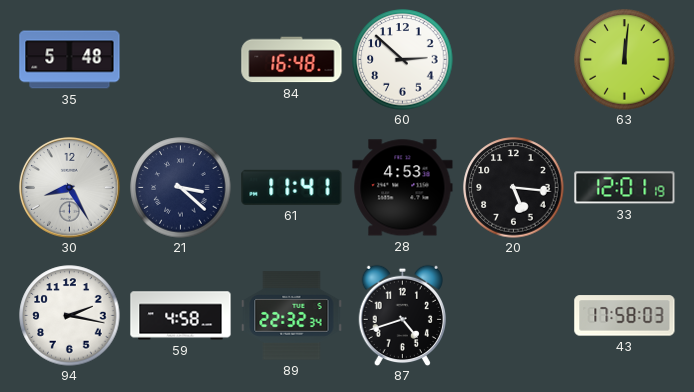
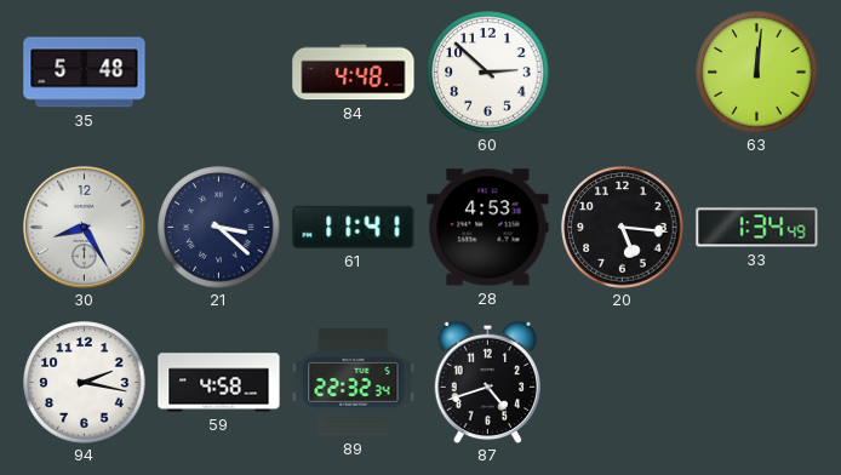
84: 16:48 -> 4:48 (354, 73)
33: 12:01 -> 1:34 (757, 228)
43: 17:58 -> none (625, 316)
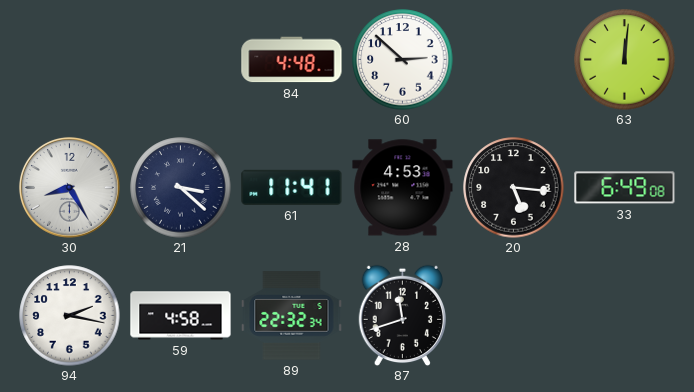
35: 5:48 -> none (85, 73)
33: 1:34 -> 6:49 (625, 188)
87: 4:42 -> 11:42 (402, 315)
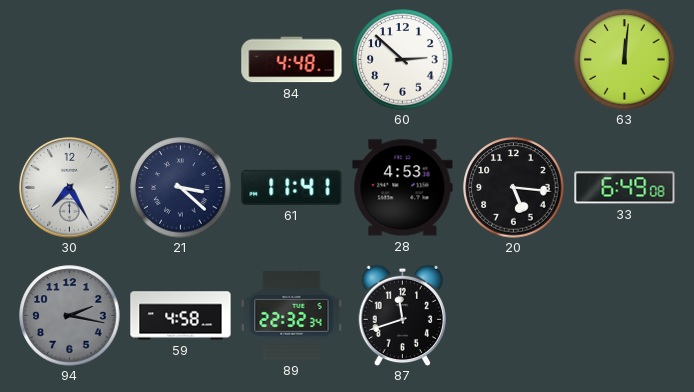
30: 8:25 -> 7:25 (69, 187)
94 dial: white -> grey (70, 316)
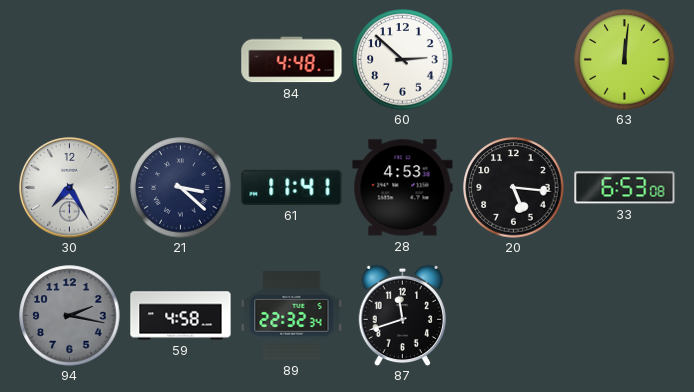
33: 6:49 -> 6:53 (625, 188)
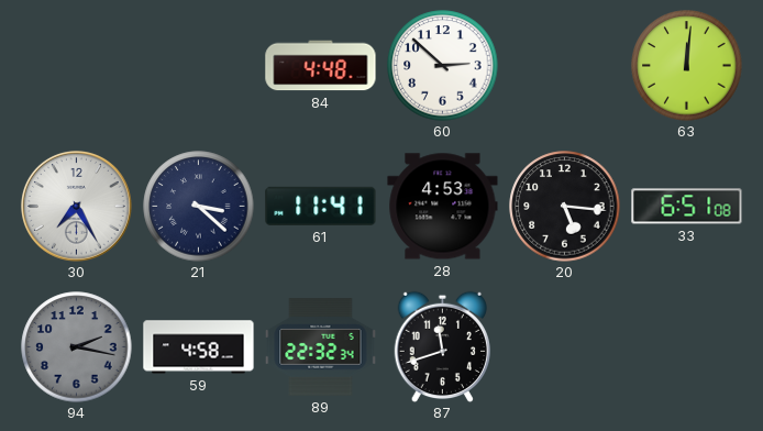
33: 6:53 -> 6:51 (687, 207)
